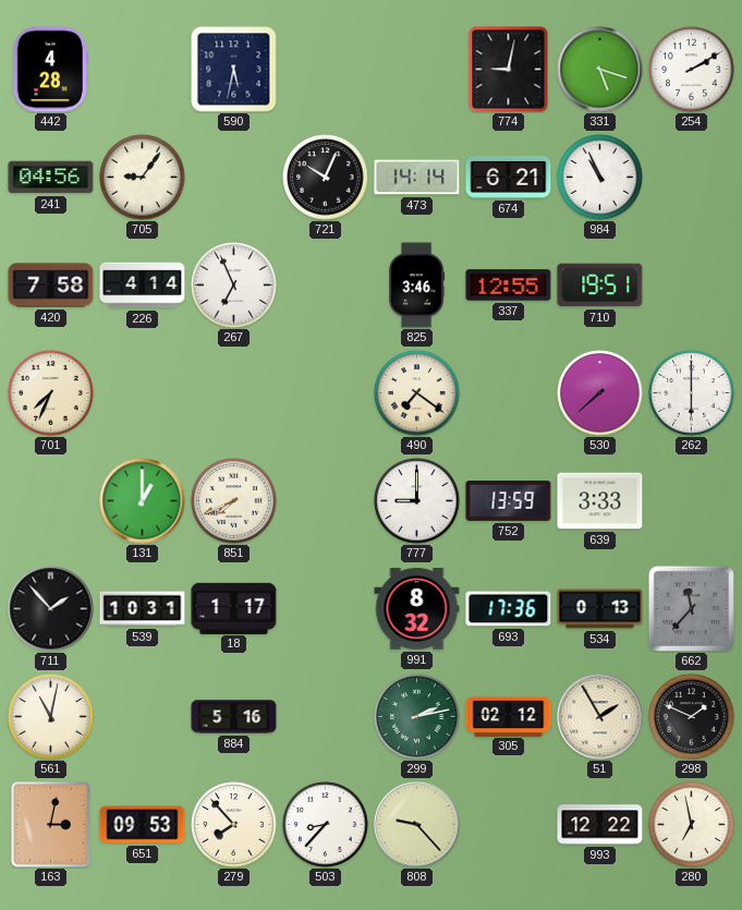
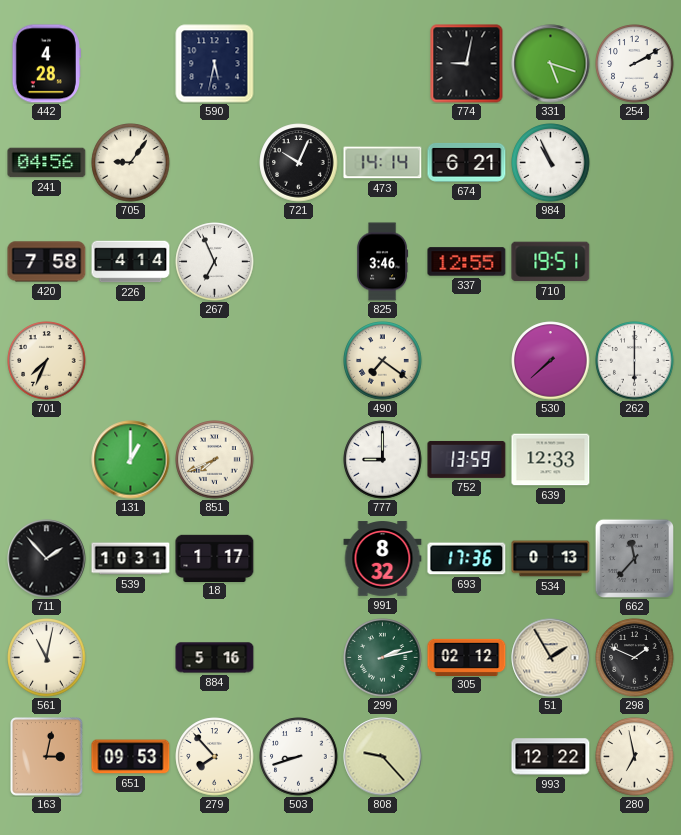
639: 3:33 -> 12:33 (551, 460)
503: 8:37 -> 8:42 (299, 757)
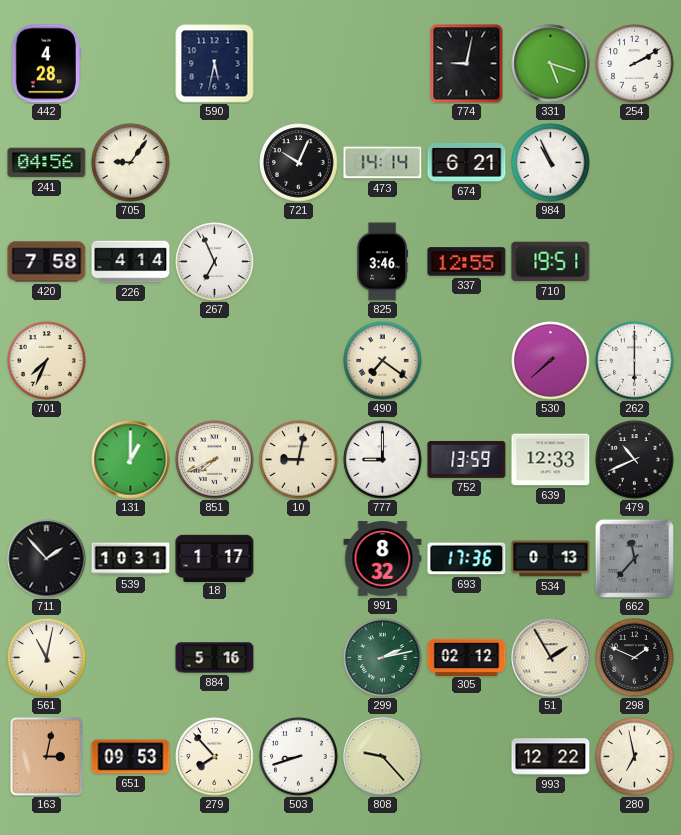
10: none -> 9:02 (299, 460)
479: none -> 10:41 (635, 460)
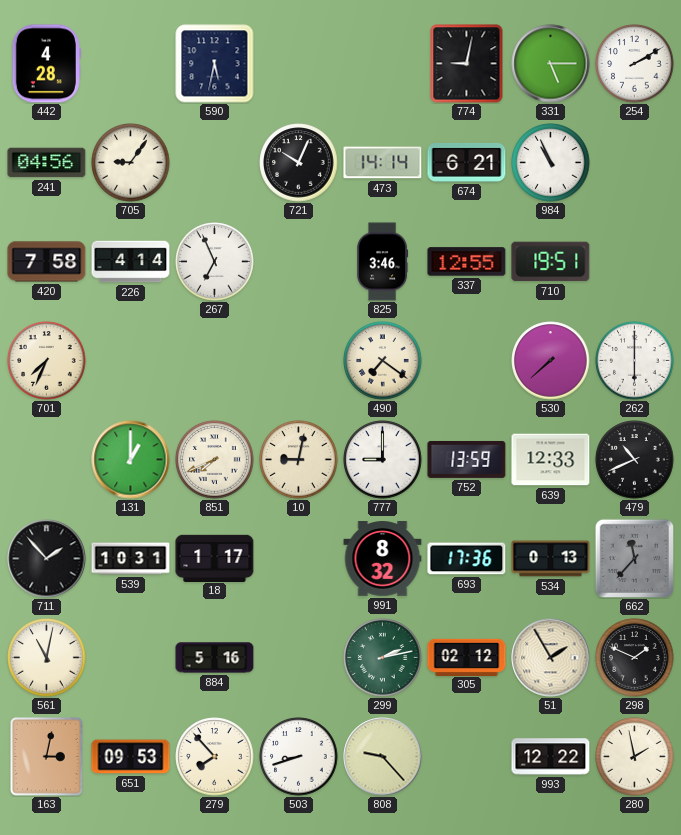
331: 5:18 -> 5:15 (551, 64)
280: 6:58 -> 1:58 (635, 757)
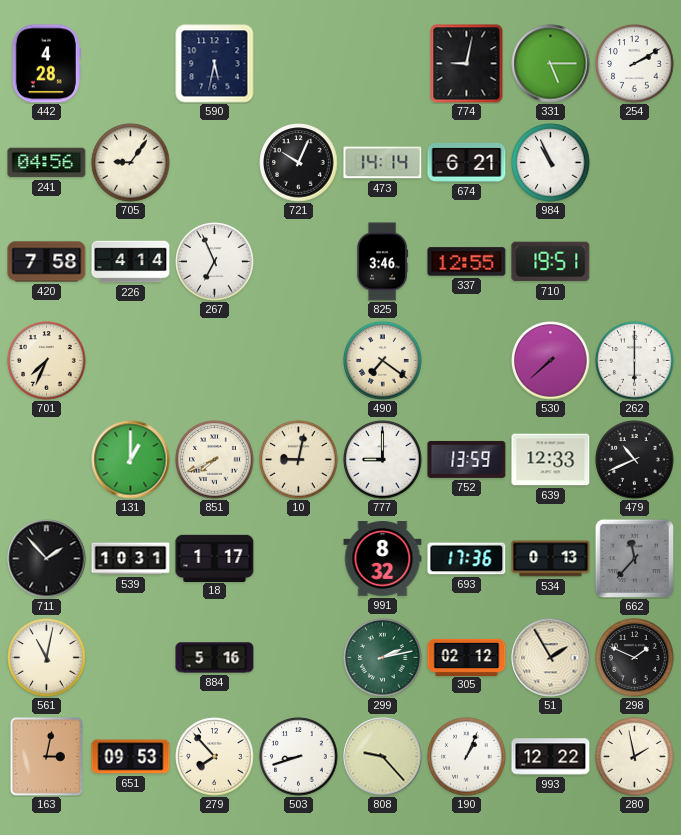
190: none -> 1:04 (467, 757)
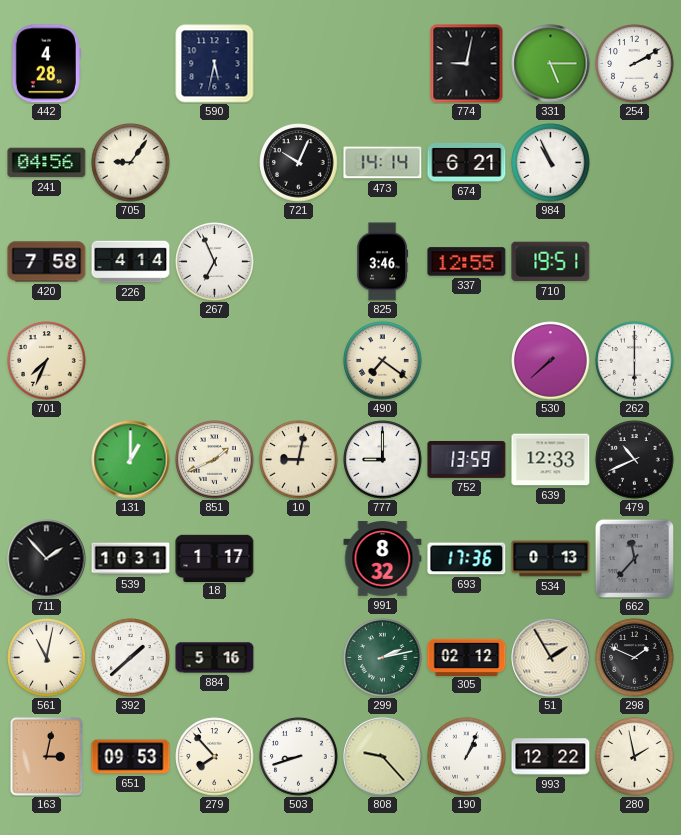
851: 7:41 -> 1:41 (215, 460)
392: none -> 1:38 (131, 658)
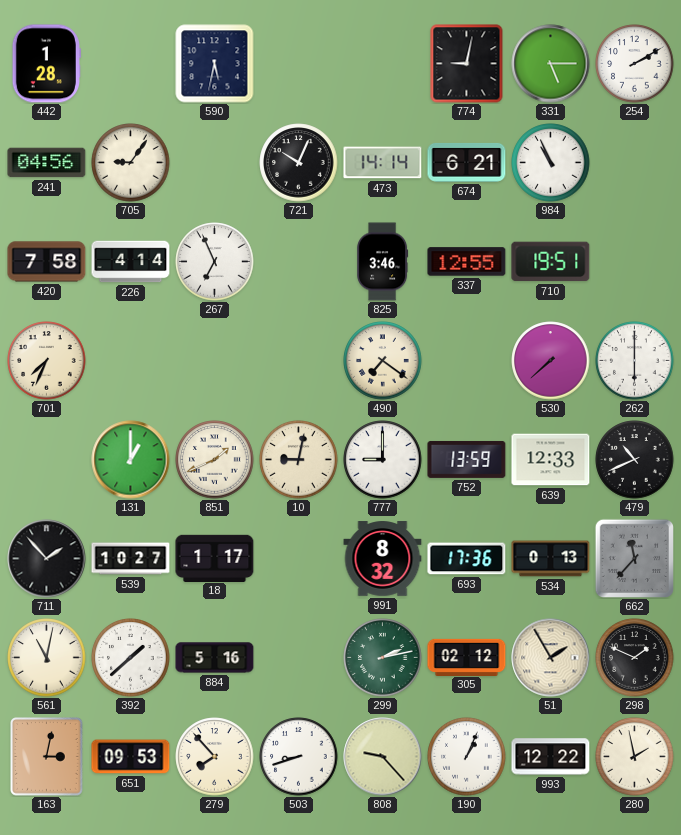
442: 4:28 -> 1:28 (46, 64)
539: 10:31 -> 10:27 (131, 559)
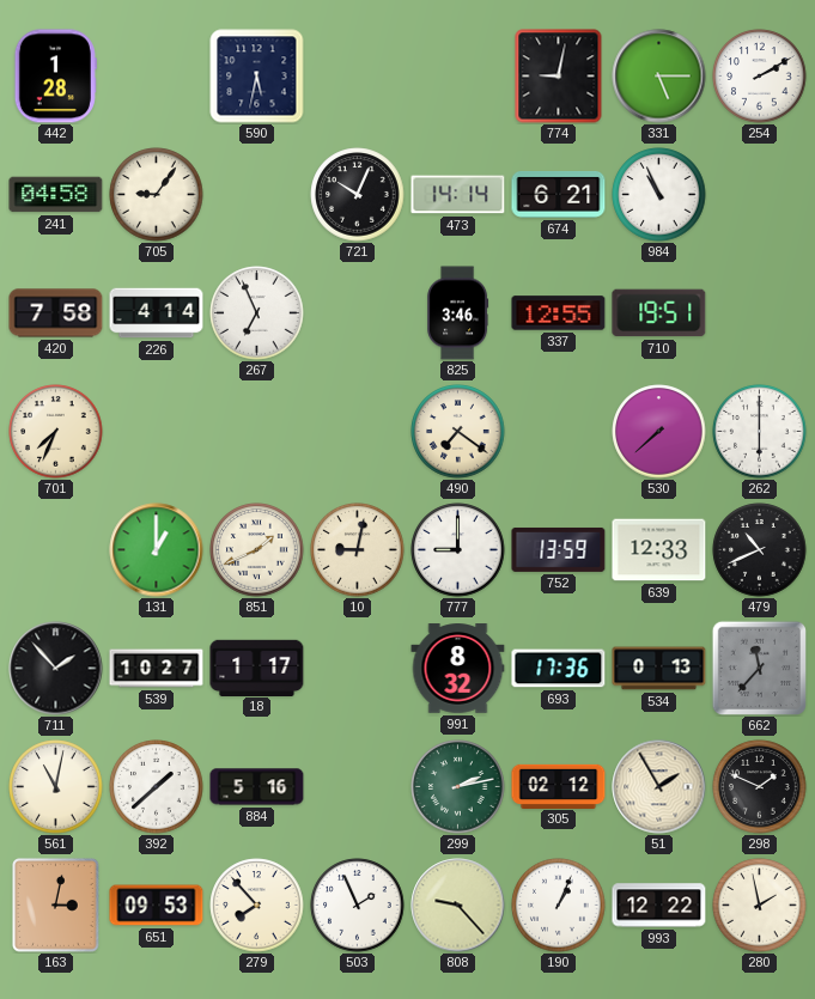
241: 04:56 -> 04:58 (56, 195)
503: 8:42 -> 1:56 (358, 906)
